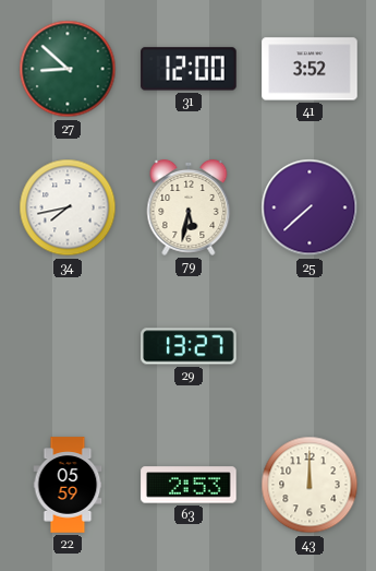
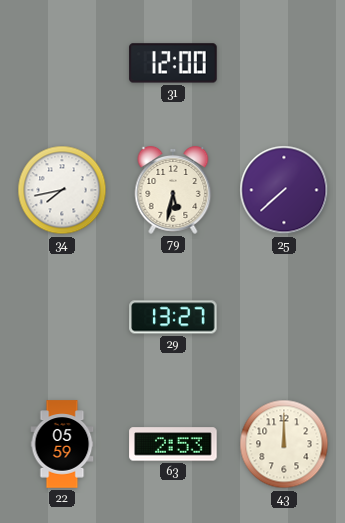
27: 8:52 -> none (68, 69)
41: 3:52 -> none (310, 69)
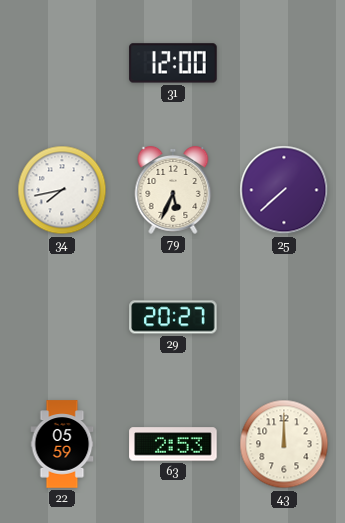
79: 5:32 -> 5:34 (173, 191)
29: 13:27 -> 20:27 (173, 317)
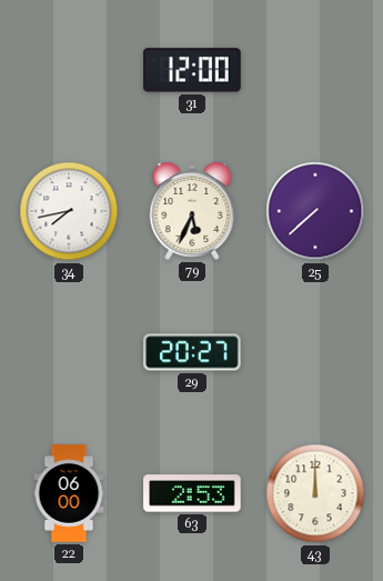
22: 05:59 -> 06:00 (69, 493)
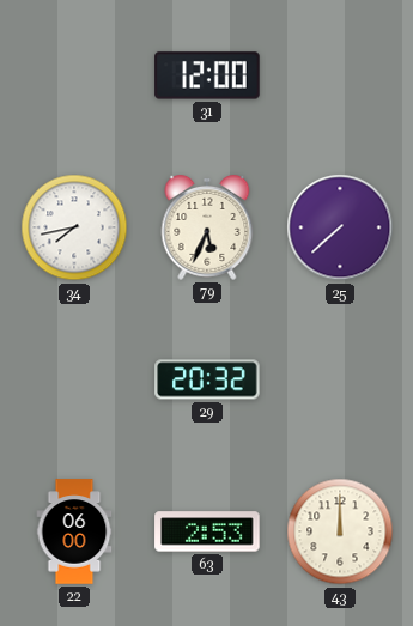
29: 20:27 -> 20:32 (207, 379)
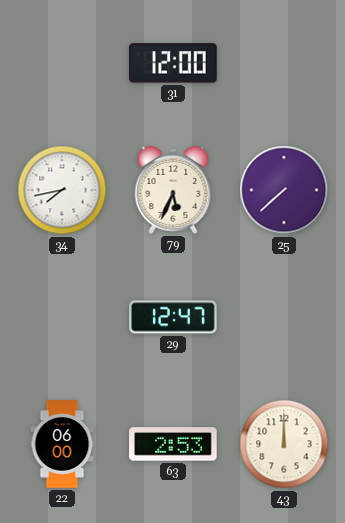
29: 20:32 -> 12:47 (173, 317)
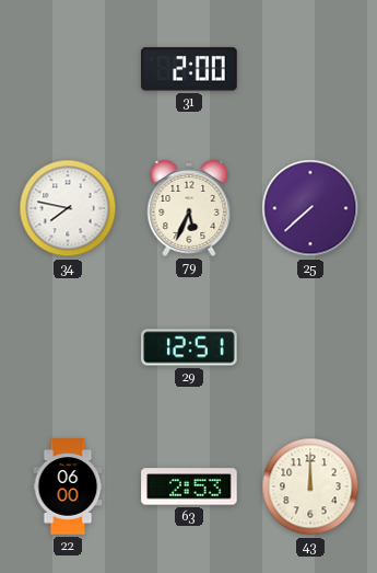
31: 12:00 -> 2:00 (189, 69)
34: 7:43 -> 7:47 (68, 208)
29: 12:47 -> 12:51 (189, 347)
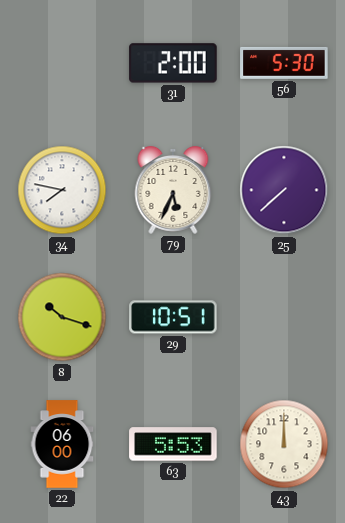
56: none -> 5:30 (284, 63)
8: none -> 10:18 (62, 317)
29: 12:51 -> 10:51 (173, 317)
63: 2:53 -> 5:53 (173, 444)
